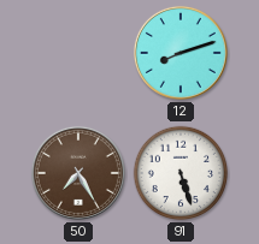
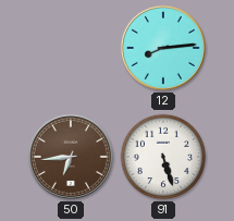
12: 8:12 -> 8:14 (163, 48)
50: 7:25 -> 6:44 (71, 157)
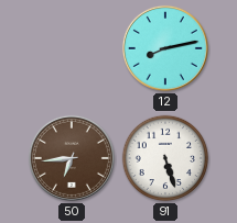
12: 8:14 -> 8:13 (165, 48)
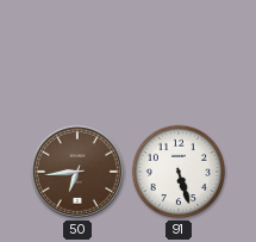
12: 8:13 -> none (165, 48)
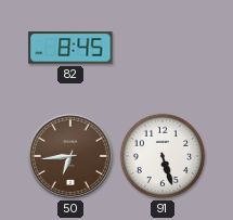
82: none -> 8:45 (70, 48)
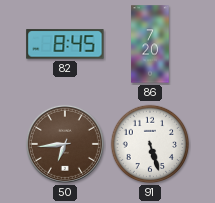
86: none -> 7:20 (150, 44)
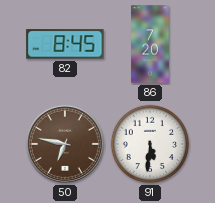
50: 6:44 -> 6:47 (65, 144)
91: 5:27 -> 5:31 (150, 144)
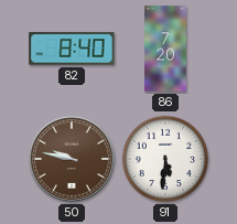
82: 8:45 -> 8:40 (72, 49)
50: 6:47 -> 9:47 (72, 159)
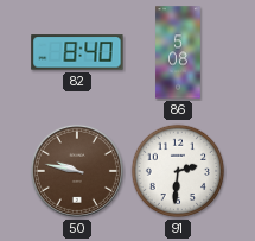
86: 7:20 -> 5:08 (178, 52)
91: 5:31 -> 2:31 (178, 171)
